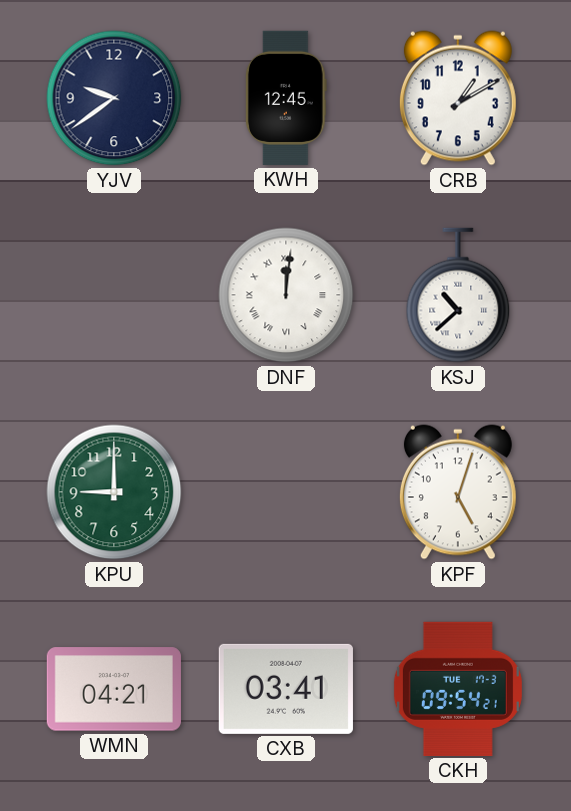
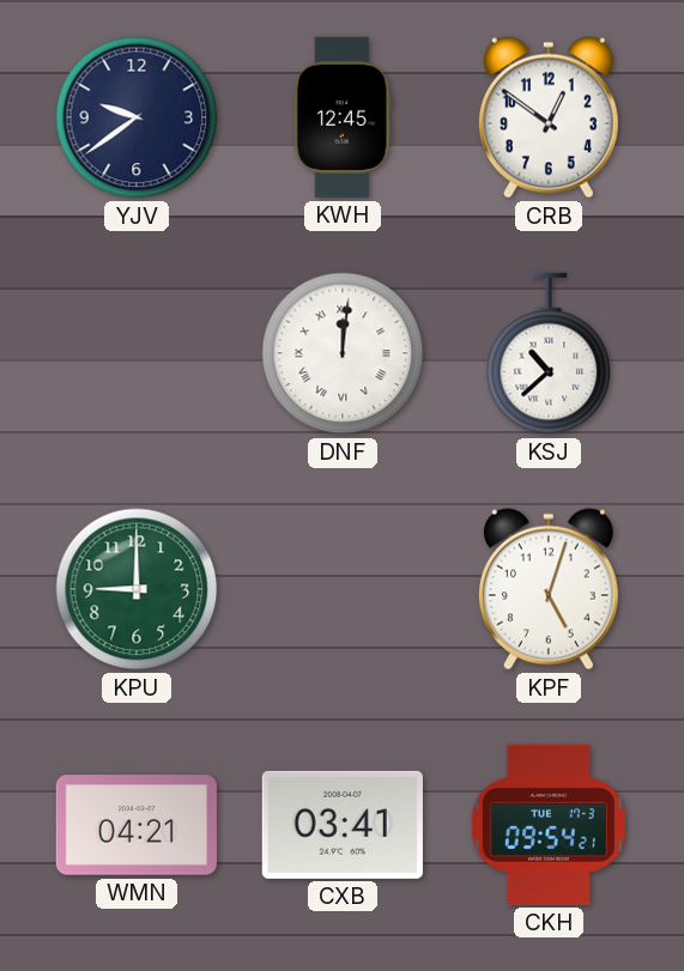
CRB: 1:10 -> 12:51 (549, 117)
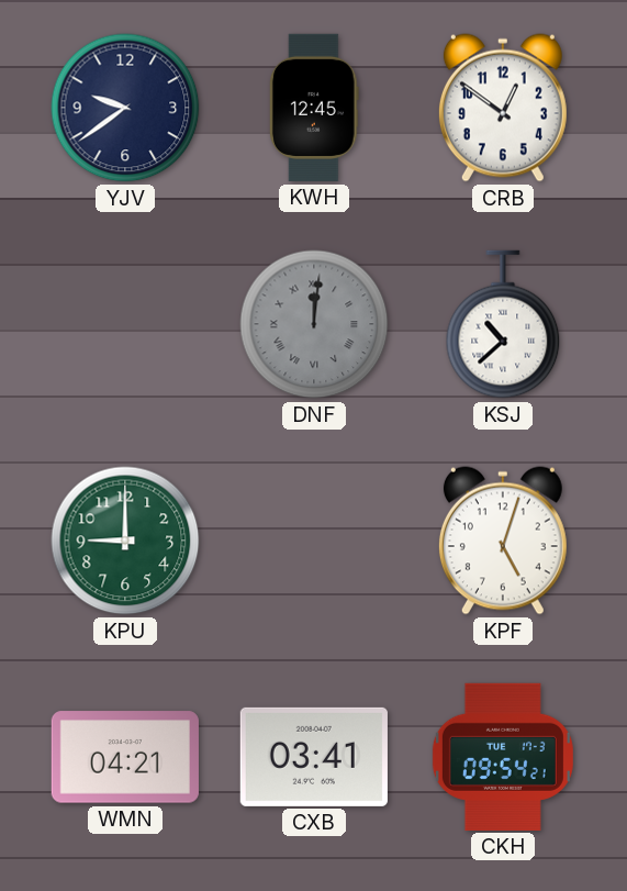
DNF dial: white -> grey (314, 324)
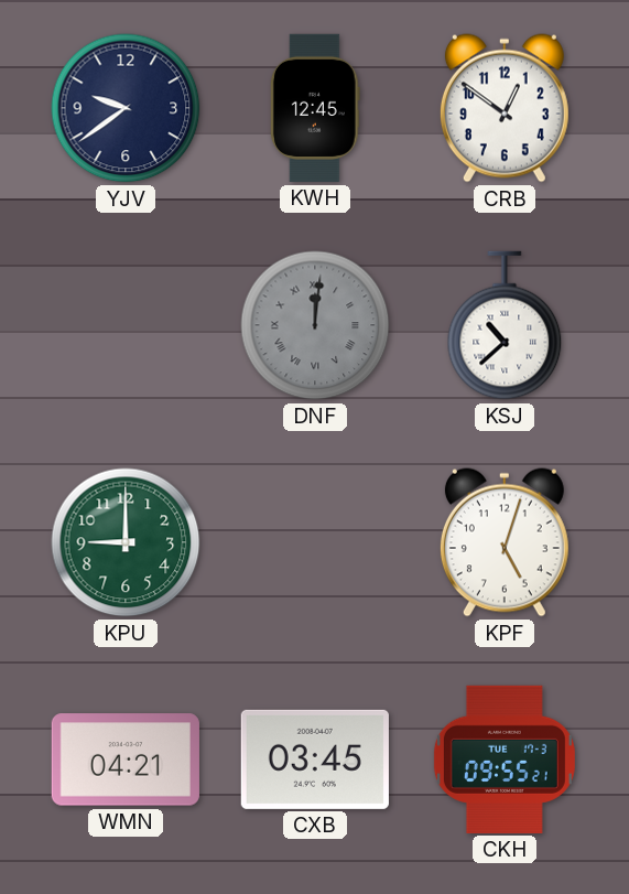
CXB: 03:41 -> 03:45 (315, 760)
CKH: 09:54 -> 09:55 (505, 760)
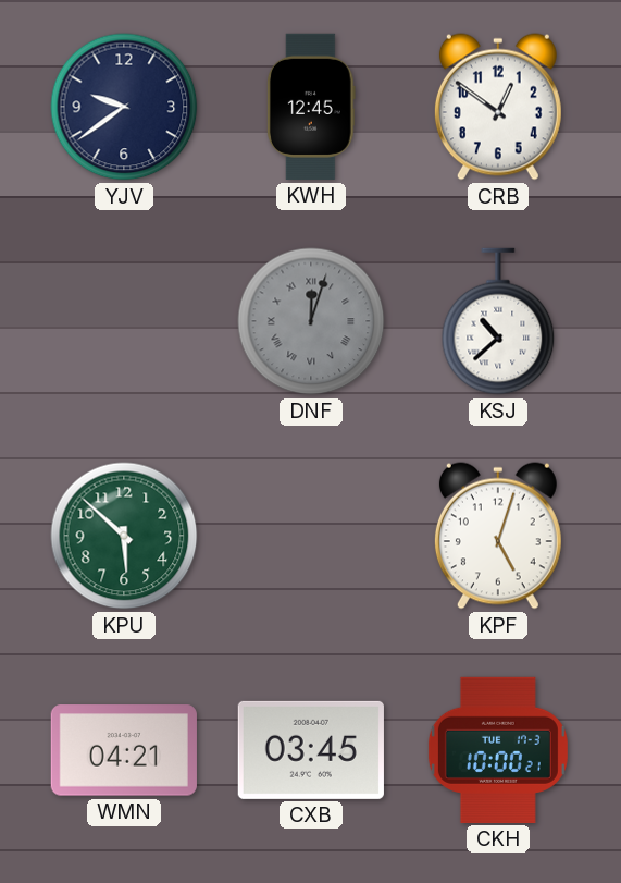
DNF: 12:01 -> 12:03 (311, 321)
KPU: 9:00 -> 5:52 (124, 536)
CKH: 09:55 -> 10:00 (498, 750)
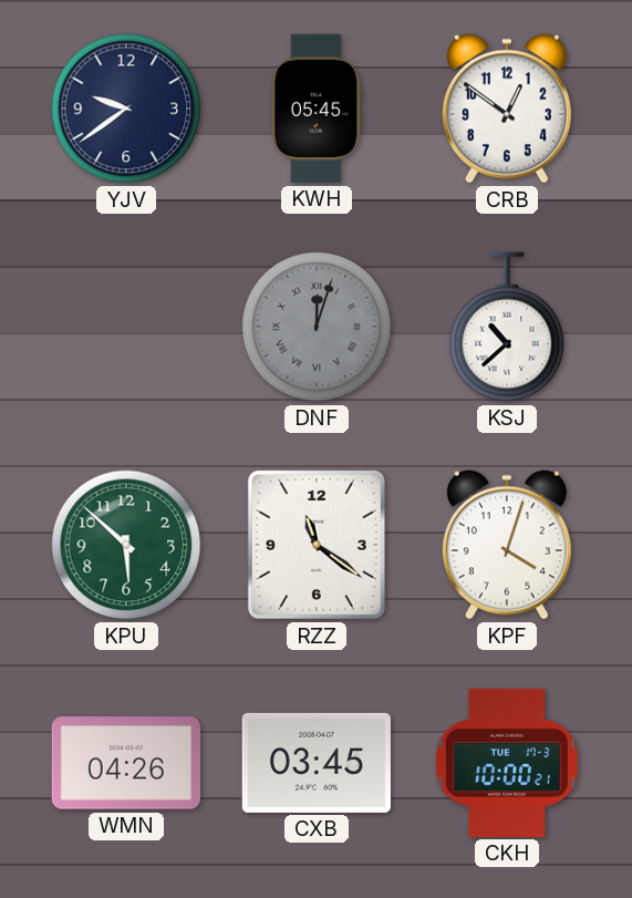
KWH: 12:45 -> 05:45 (317, 109)
RZZ: none -> 11:21 (317, 545)
KPF: 5:03 -> 4:03 (507, 545)
WMN: 04:21 -> 04:26 (126, 763)
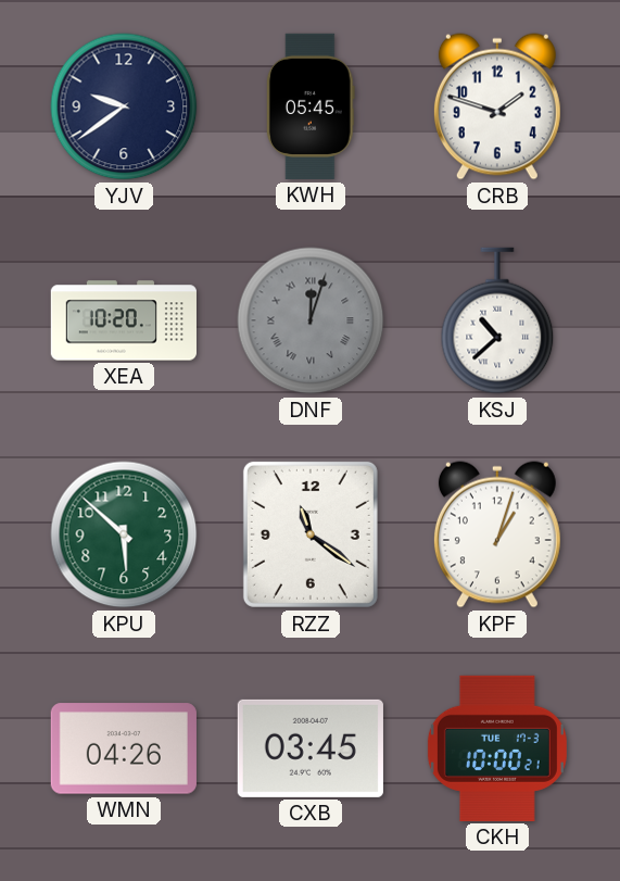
CRB: 12:51 -> 1:48 (497, 106)
XEA: none -> 10:20 (124, 320)
KPF: 4:03 -> 1:03 (497, 534)
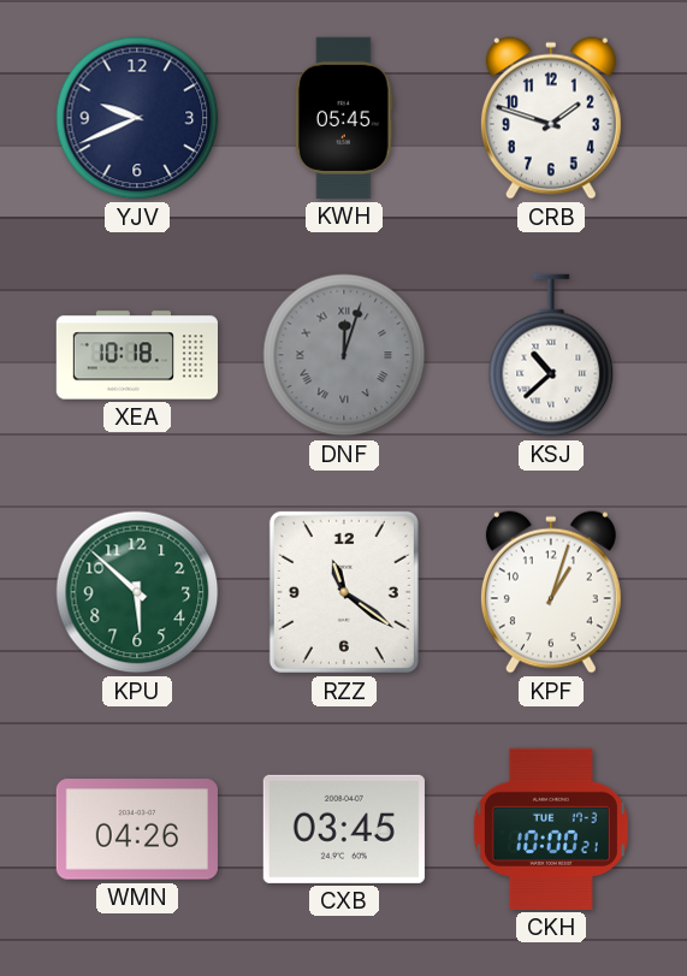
YJV: 9:39 -> 9:41 (137, 118)
XEA: 10:20 -> 10:18 (137, 355)
